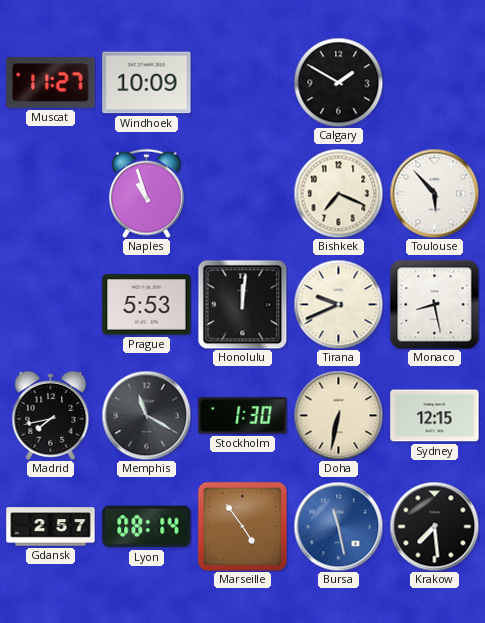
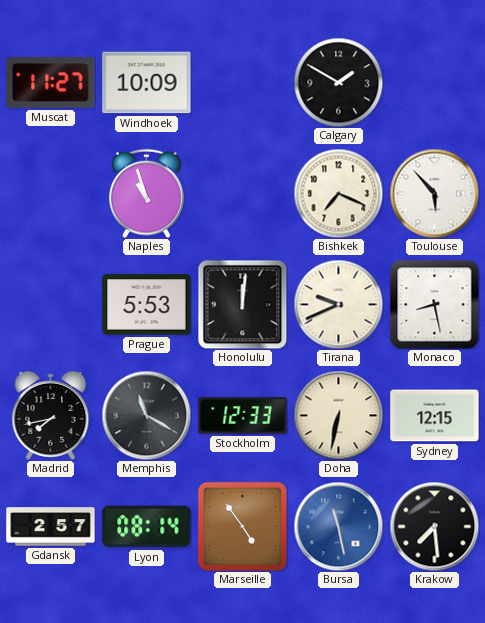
Stockholm: 1:30 -> 12:33 (243, 416)
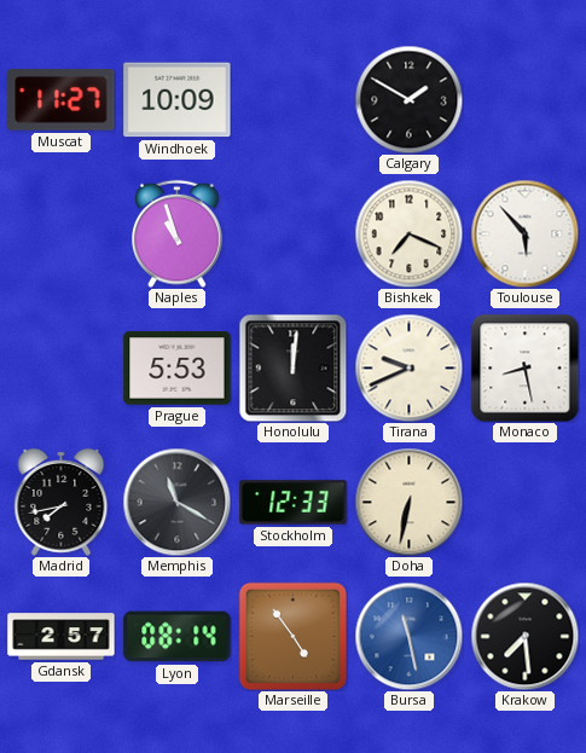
Sydney: 12:15 -> none (435, 416)
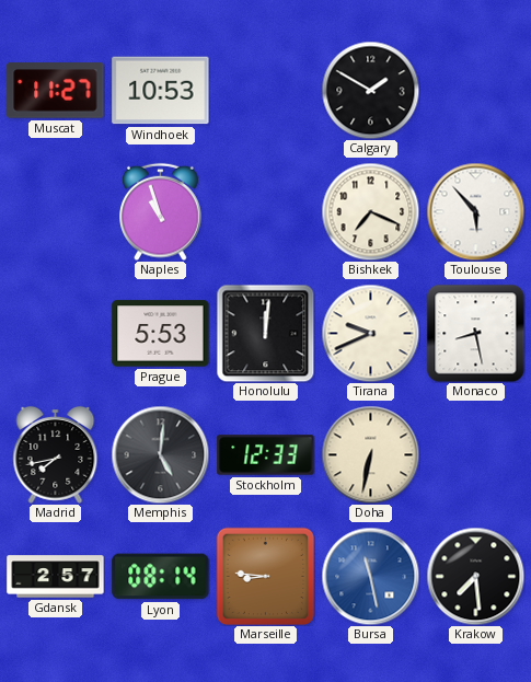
Windhoek: 10:09 -> 10:53 (161, 91)
Memphis: 11:20 -> 5:01 (160, 454)
Marseille: 4:54 -> 8:46 (265, 576)
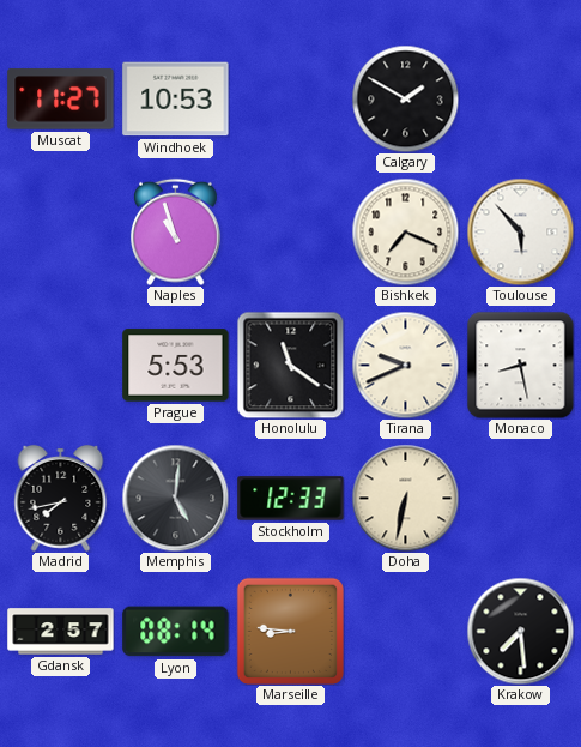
Honolulu: 12:01 -> 11:21 (290, 365)
Bursa: 11:28 -> none (370, 576)
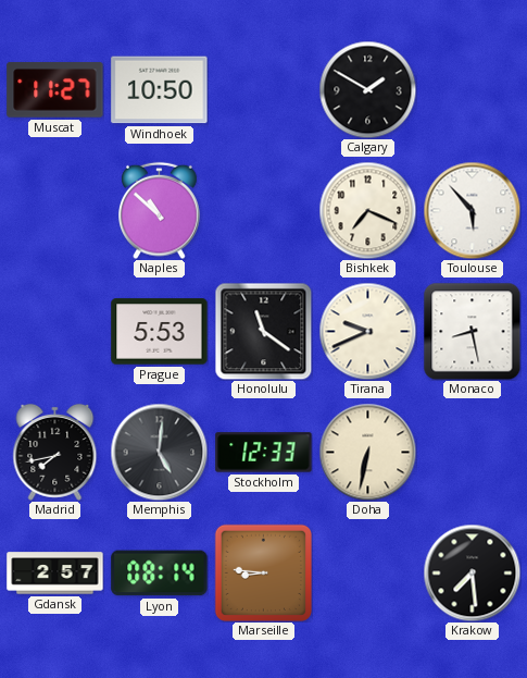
Windhoek: 10:53 -> 10:50 (160, 90)
Naples: 10:57 -> 10:52 (160, 210)
